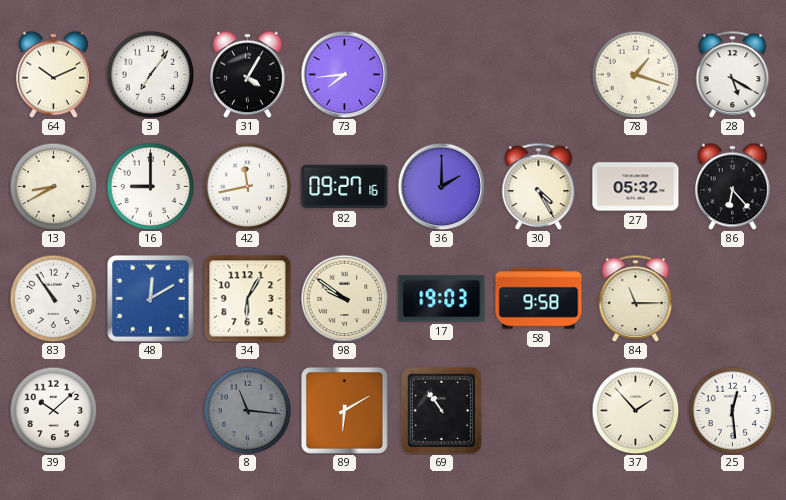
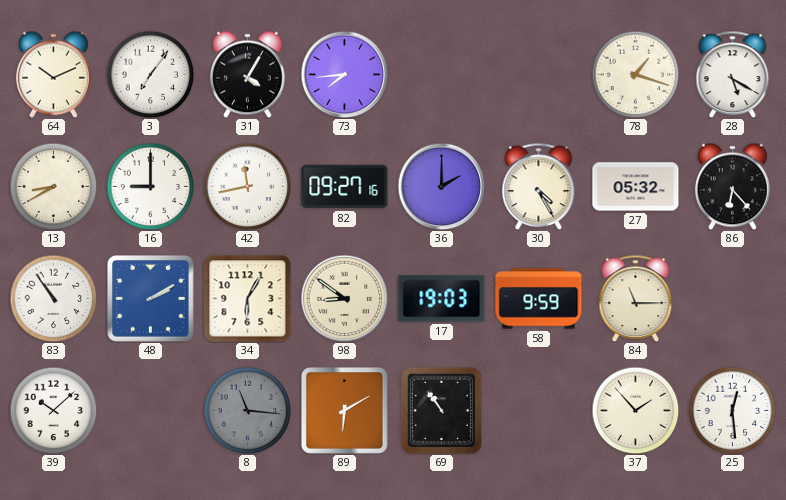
48: 12:10 -> 2:10 (151, 299)
98: 9:51 -> 8:51 (344, 298)
58: 9:58 -> 9:59 (539, 299)
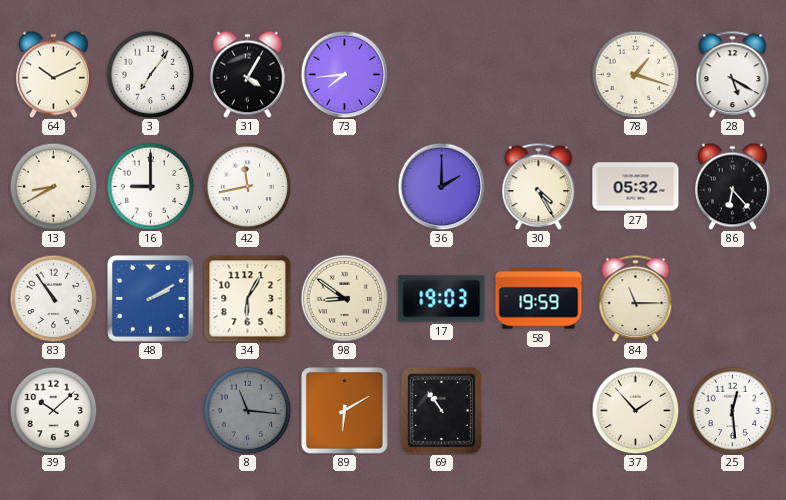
82: 09:27 -> none (345, 187)
58: 9:59 -> 19:59 (539, 299)
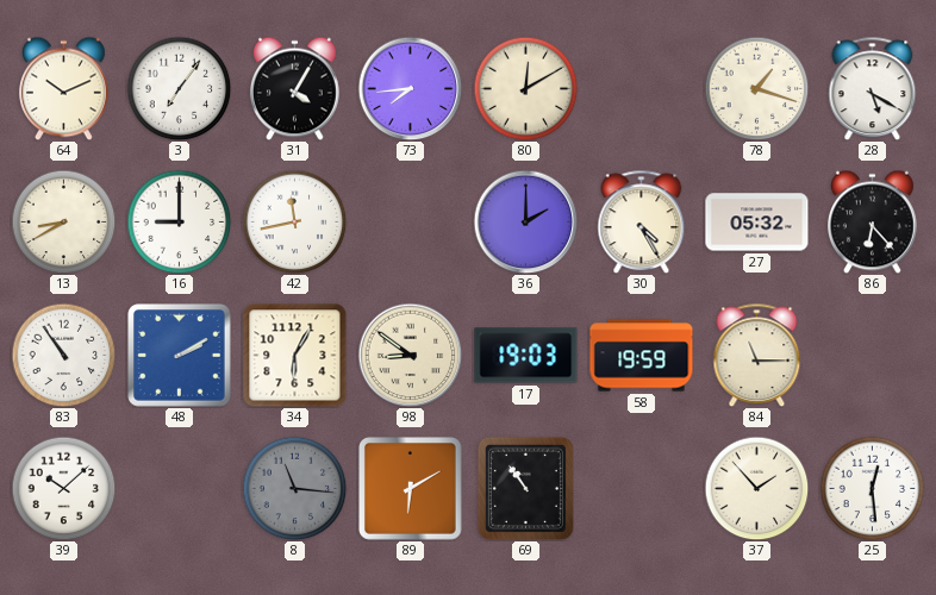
80: none -> 12:10 (525, 88)
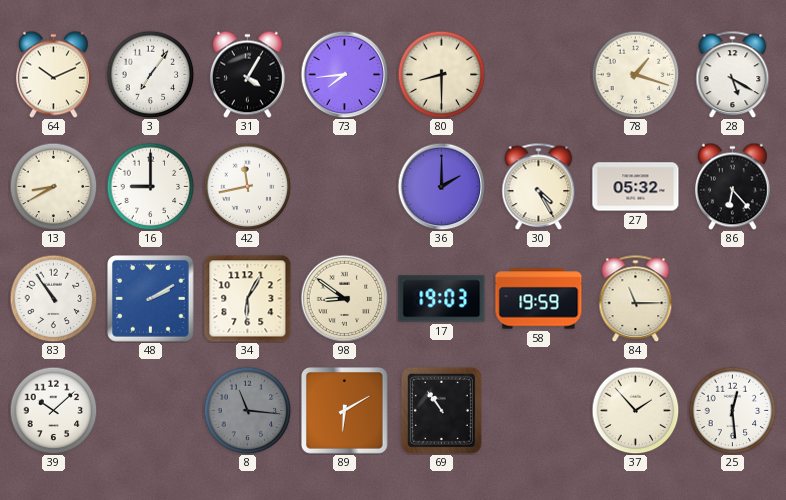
80: 12:10 -> 8:30 (441, 74)
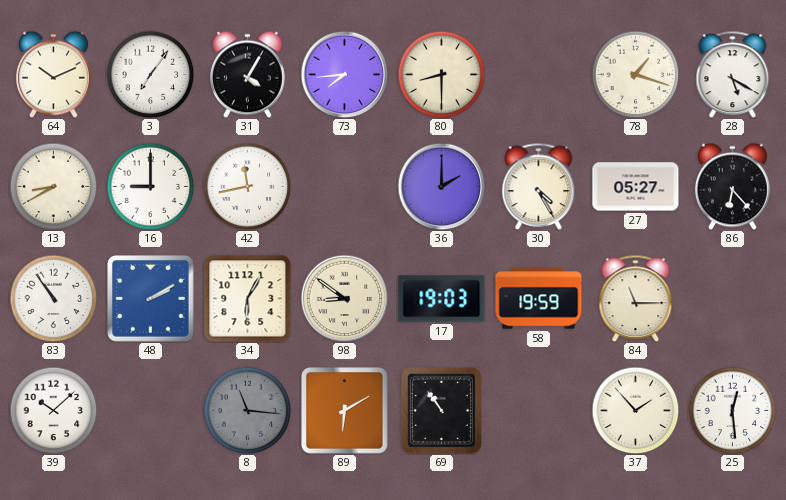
27: 05:32 -> 05:27 (636, 187)
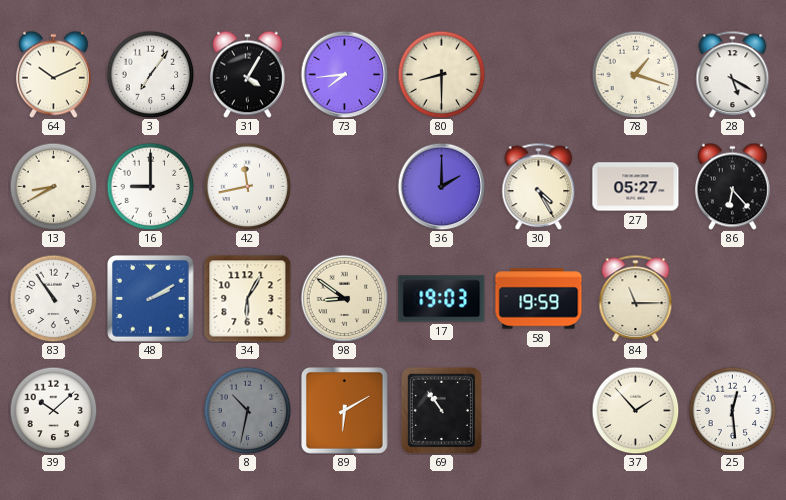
8: 11:16 -> 10:32 (247, 410)
